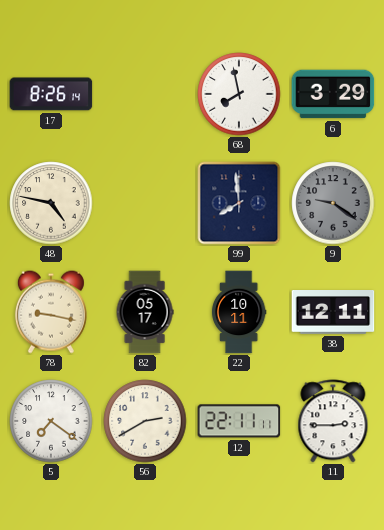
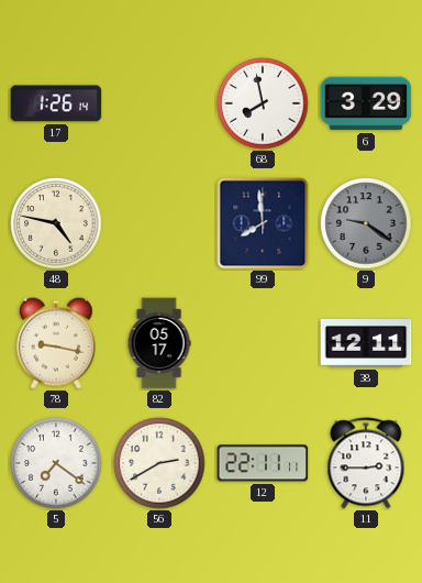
17: 8:26 -> 1:26 (56, 103)
22: 10:11 -> none (239, 312)
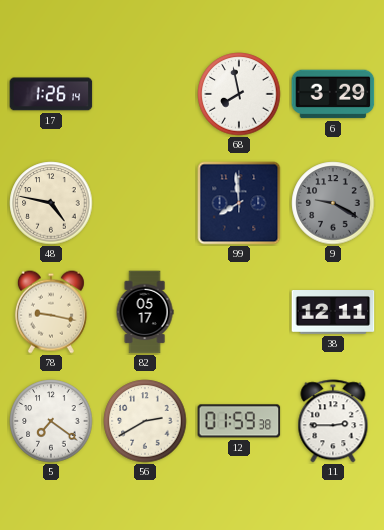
9: 9:21 -> 9:20 (333, 203)
12: 22:11 -> 01:59 (239, 421)
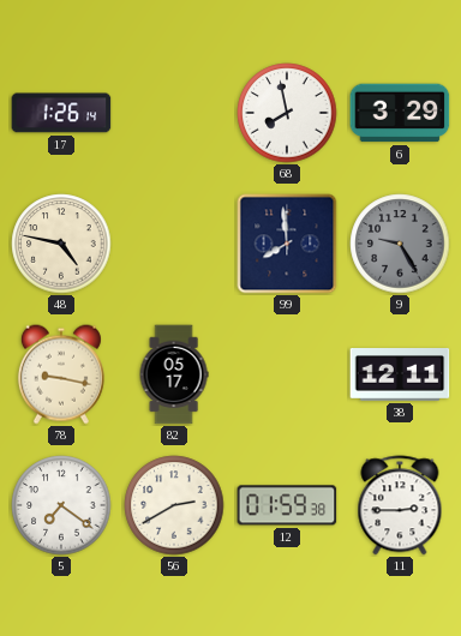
9: 9:20 -> 9:25 (400, 244)
